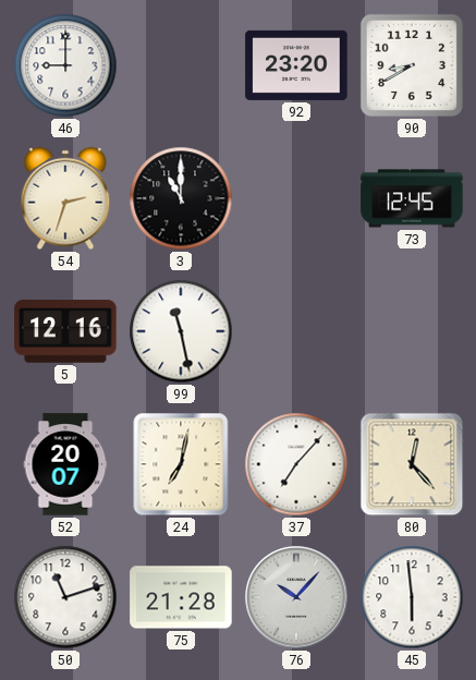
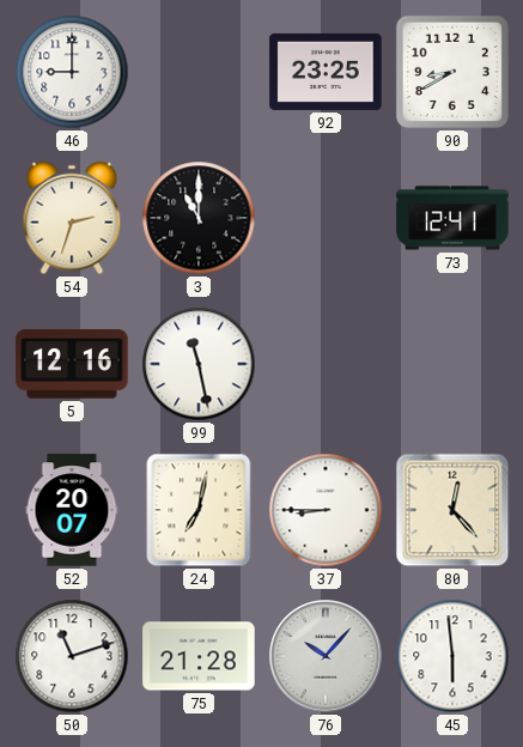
92: 23:20 -> 23:25 (326, 72)
73: 12:45 -> 12:41 (452, 218)
37: 7:07 -> 8:45 (326, 510)
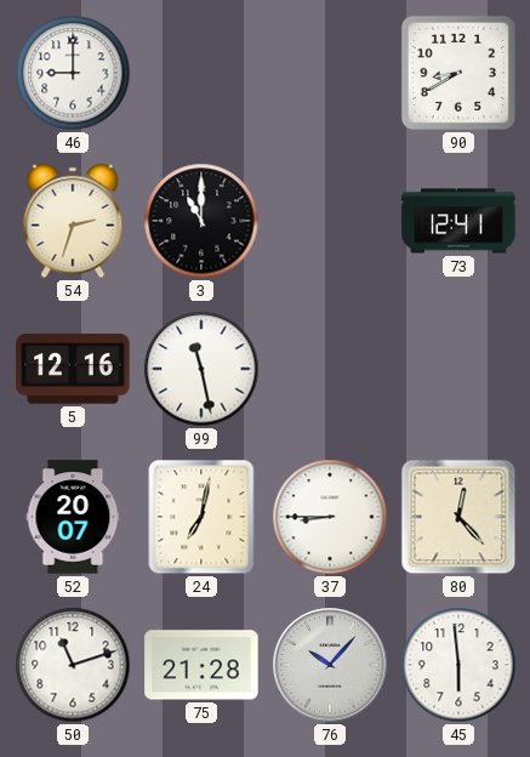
92: 23:25 -> none (326, 72)
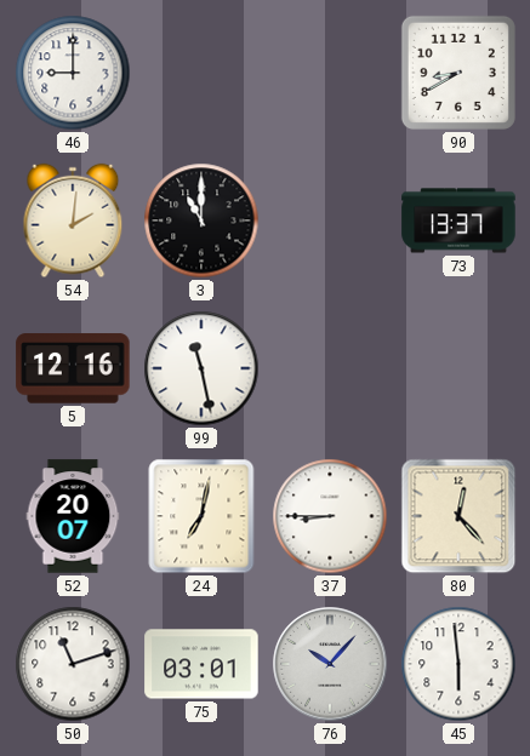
54: 2:33 -> 2:01 (73, 220)
73: 12:41 -> 13:37 (458, 220)
75: 21:28 -> 03:01 (201, 664)
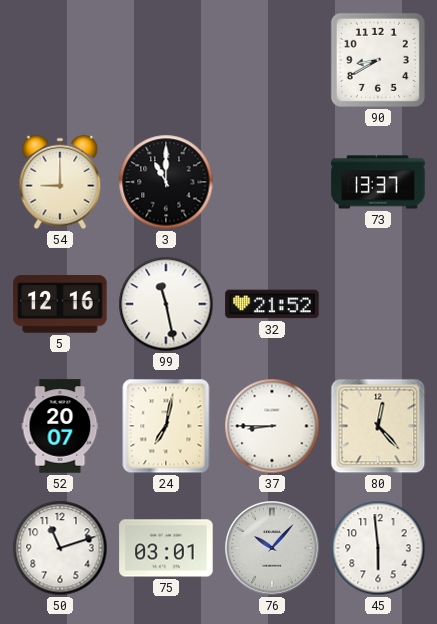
46: 9:00 -> none (73, 73)
54: 2:01 -> 9:00 (60, 182)
32: none -> 21:52 (272, 304)
